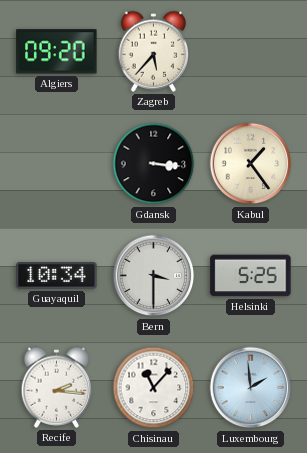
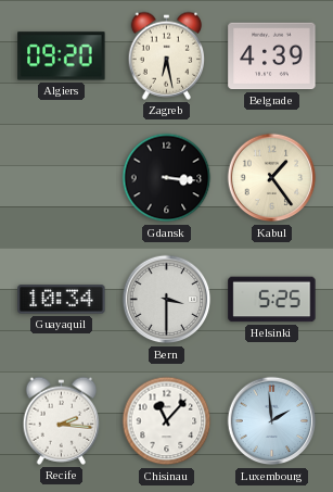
Zagreb: 5:37 -> 6:28 (167, 55)
Belgrade: none -> 4:39 (272, 56)
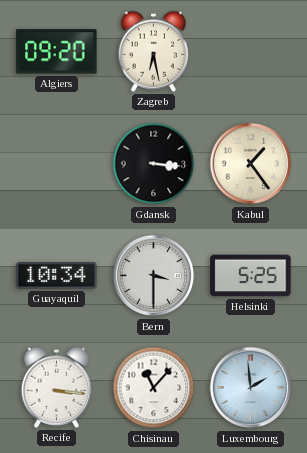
Belgrade: 4:39 -> none (272, 56)
Recife: 2:16 -> 3:16 (57, 387)
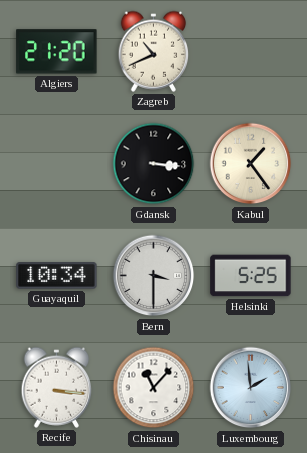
Algiers: 09:20 -> 21:20 (57, 52)
Zagreb: 6:28 -> 10:41 (154, 51)
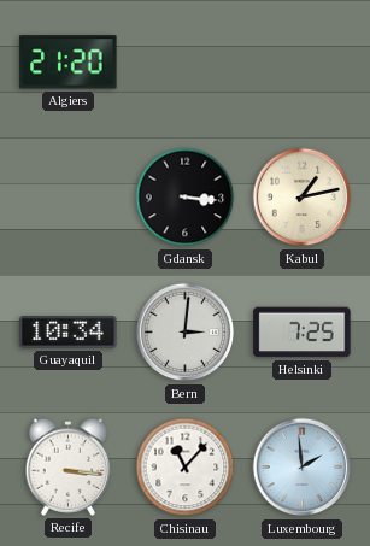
Zagreb: 10:41 -> none (154, 51)
Kabul: 1:24 -> 1:13 (303, 198)
Bern: 3:30 -> 3:01 (186, 333)
Helsinki: 5:25 -> 7:25 (303, 333)
